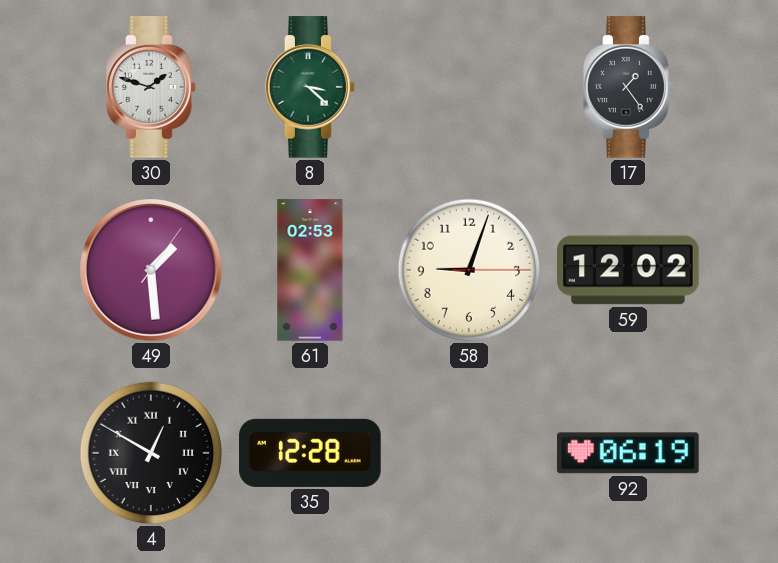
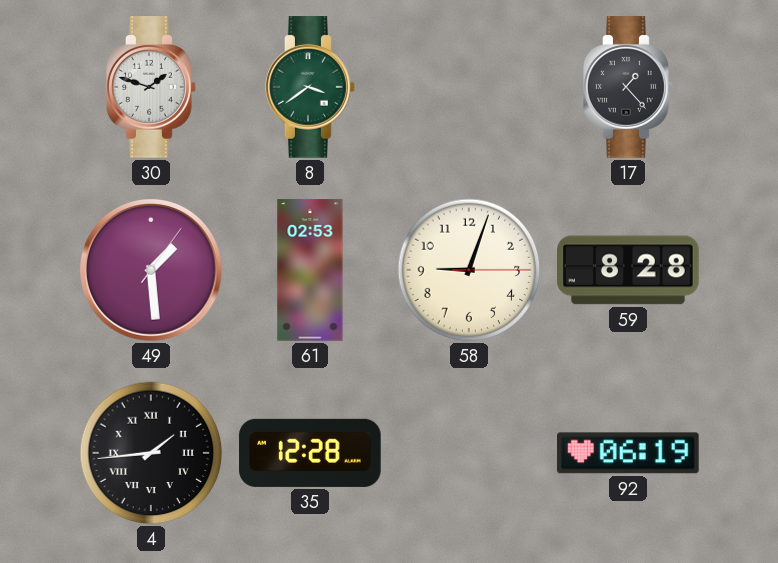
8: 3:22 -> 3:39 (310, 87)
17: 1:24 -> 1:23 (628, 87)
59: 12:02 -> 8:28 (628, 270)
4: 12:50 -> 1:44 (151, 453)
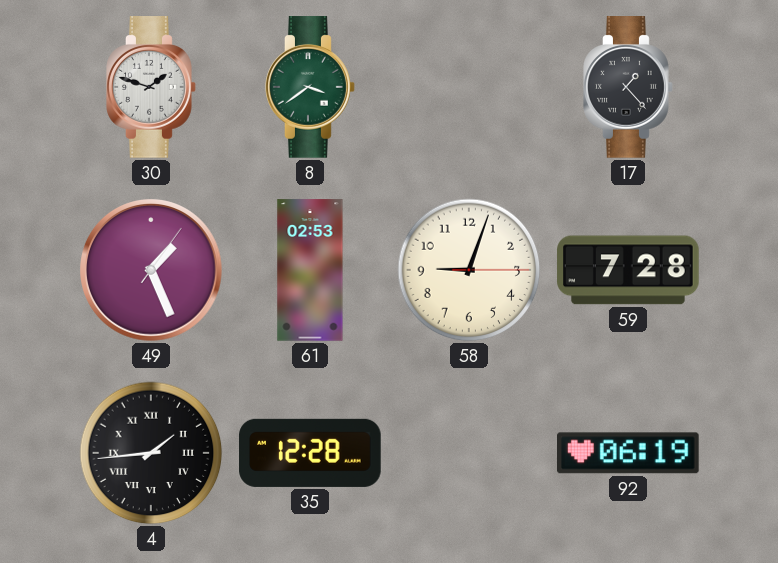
49: 1:29 -> 1:26 (152, 271)
59: 8:28 -> 7:28 (628, 270)
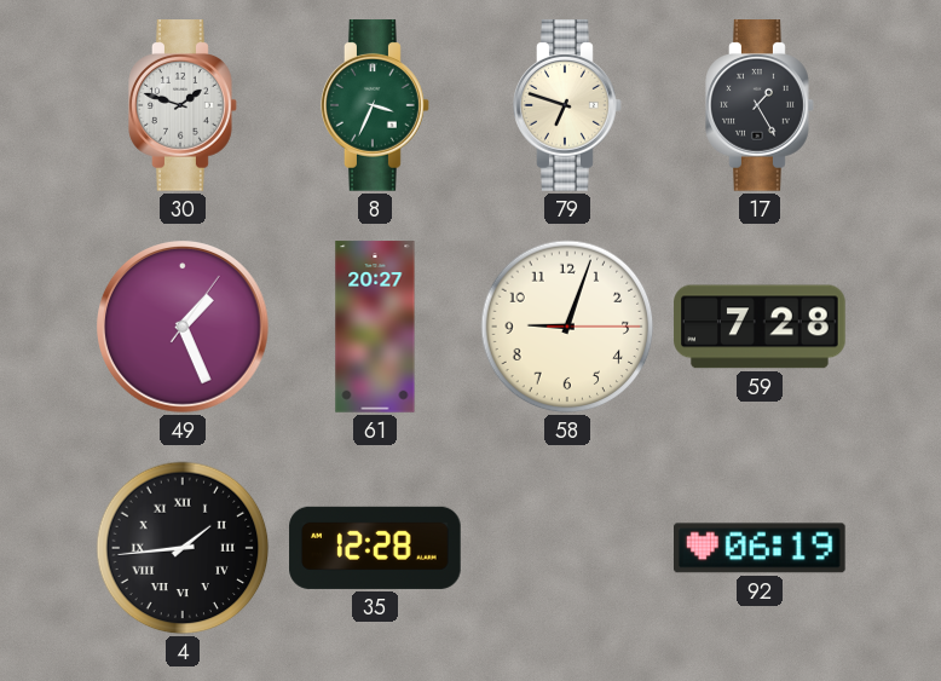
8: 3:39 -> 3:34 (375, 105)
79: none -> 6:48 (567, 105)
17: 1:23 -> 1:25 (760, 105)
61: 02:53 -> 20:27 (375, 327)
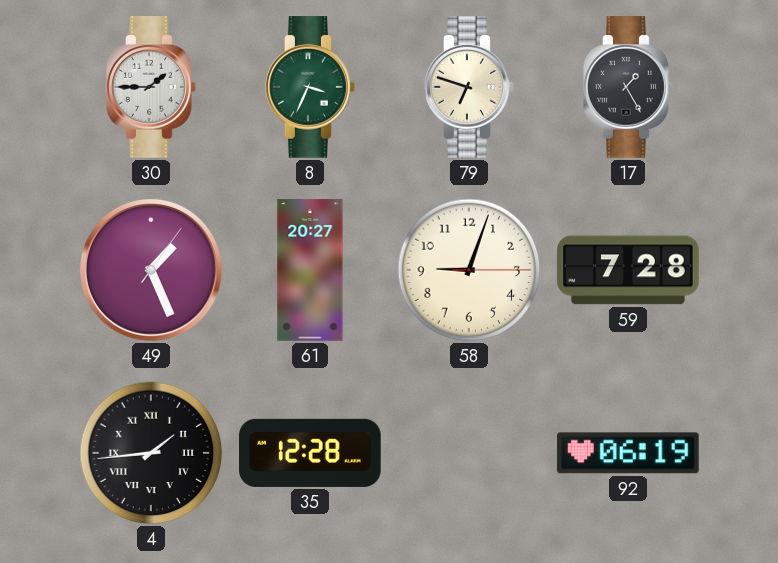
30: 1:48 -> 1:45 (151, 87)
